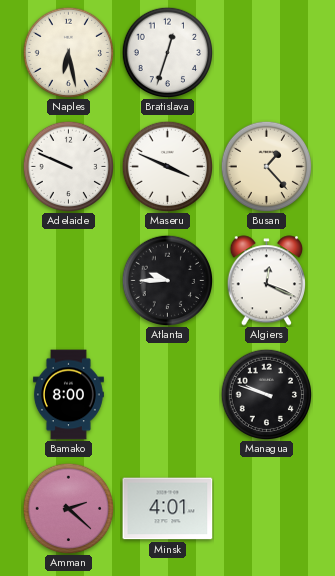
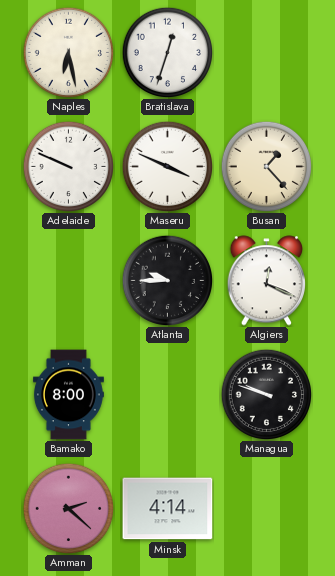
Minsk: 4:01 -> 4:14 (168, 509)
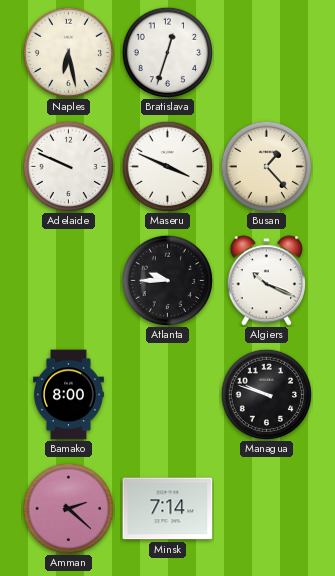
Algiers: 12:19 -> 10:19 (266, 281)
Minsk: 4:14 -> 7:14 (168, 509)
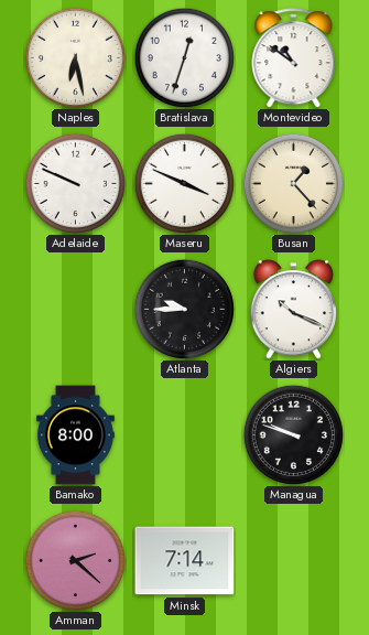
Montevideo: none -> 10:51 (294, 58)
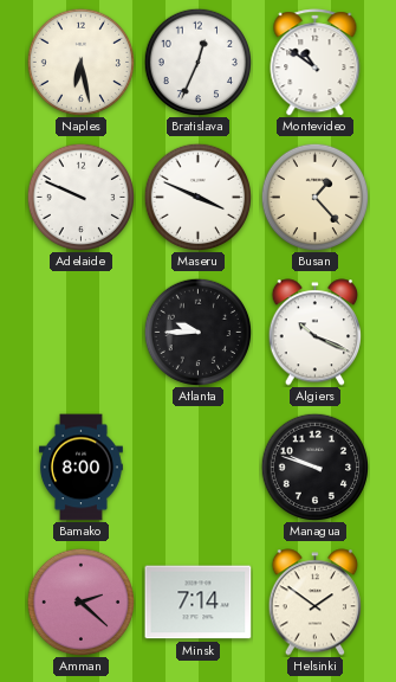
Bratislava: 12:33 -> 12:34 (197, 62)
Helsinki: none -> 1:51 (314, 603)
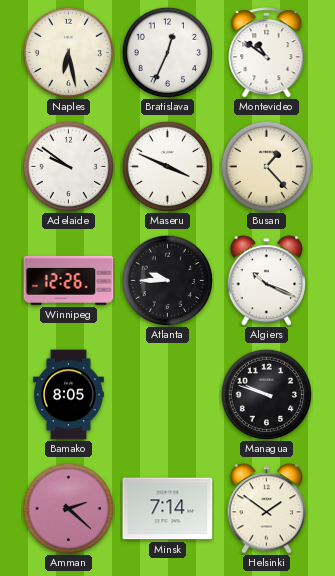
Adelaide: 9:49 -> 9:51 (68, 166)
Winnipeg: none -> 12:26 (69, 280)
Bamako: 8:00 -> 8:05 (68, 395)
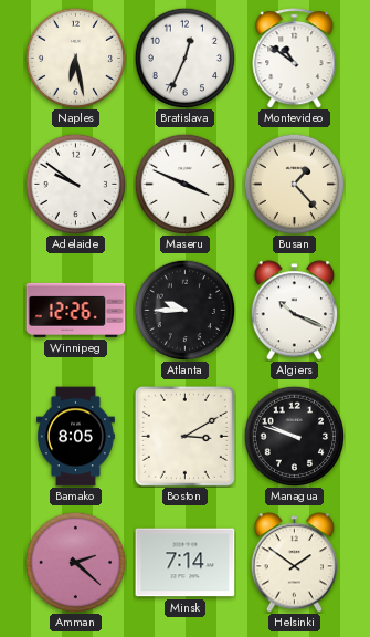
Boston: none -> 3:10 (184, 436)
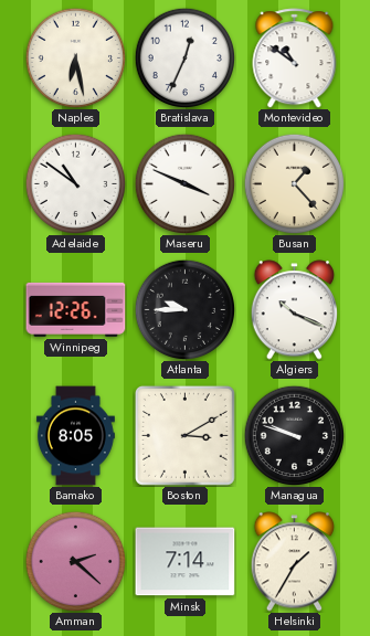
Adelaide: 9:51 -> 10:51 (75, 183)
Helsinki: 1:51 -> 1:35 (294, 562)
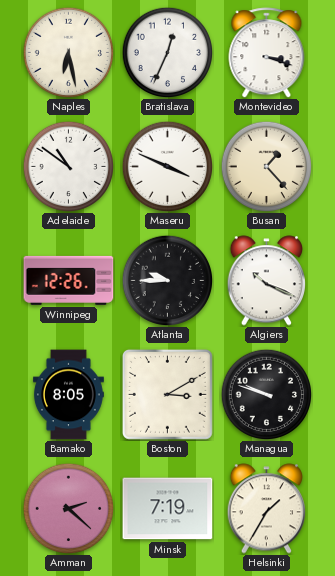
Montevideo: 10:51 -> 3:18 (267, 53)
Minsk: 7:14 -> 7:19 (168, 509)
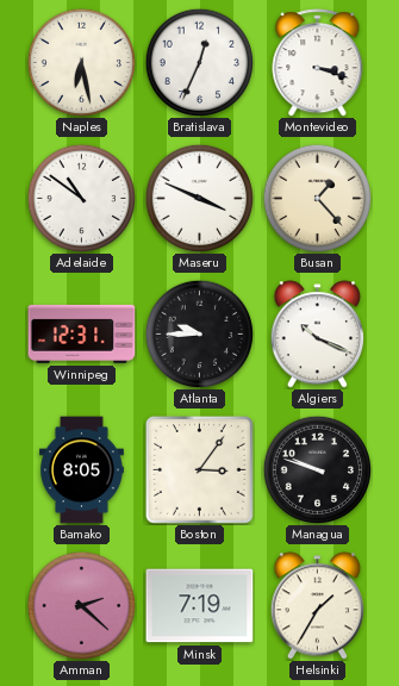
Winnipeg: 12:26 -> 12:31 (82, 333)
Boston: 3:10 -> 3:06 (199, 469)
